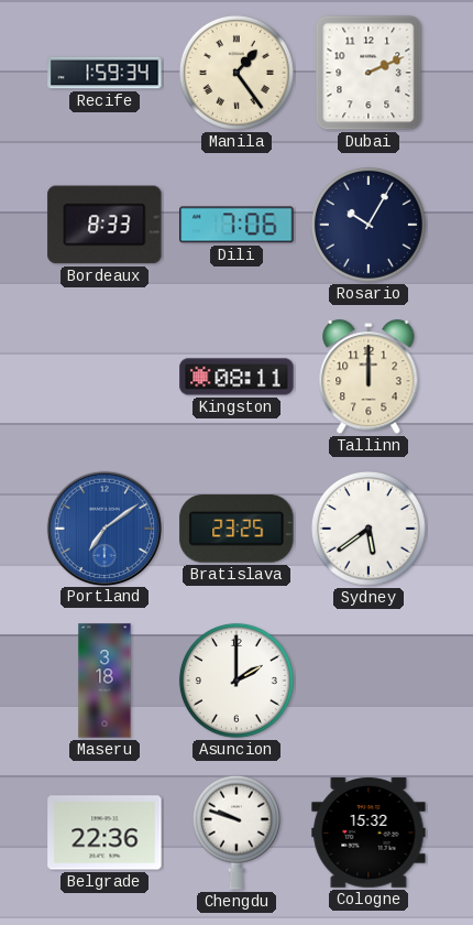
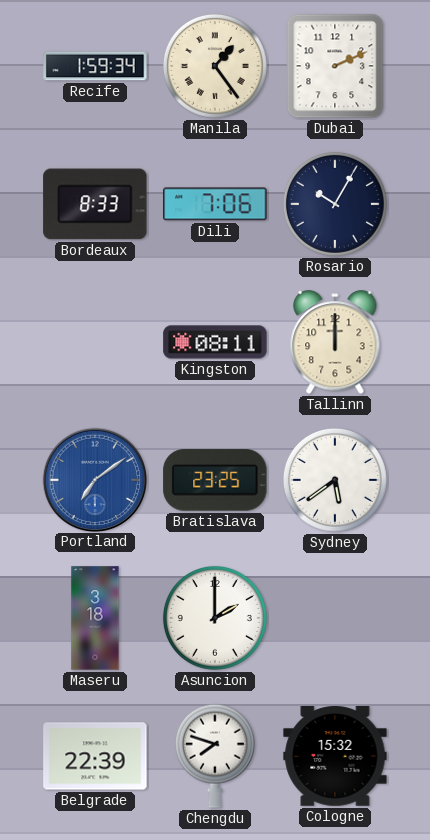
Belgrade: 22:36 -> 22:39 (95, 756)
Chengdu: 9:48 -> 7:48 (215, 756)
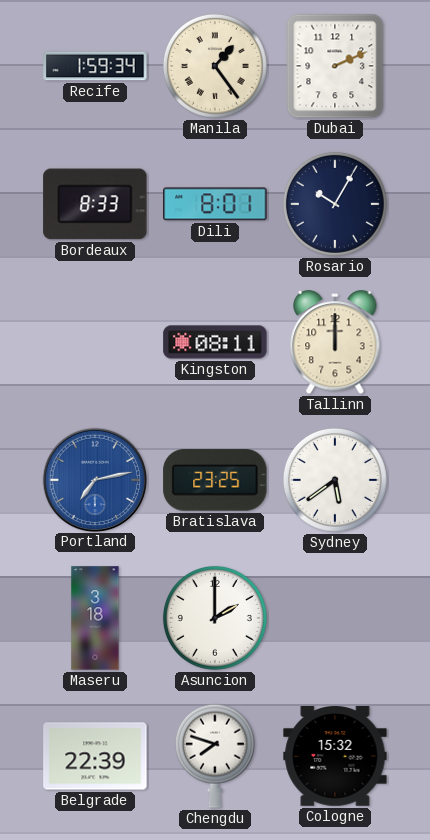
Dili: 7:06 -> 8:01 (215, 204)
Portland: 7:09 -> 7:13 (94, 479)
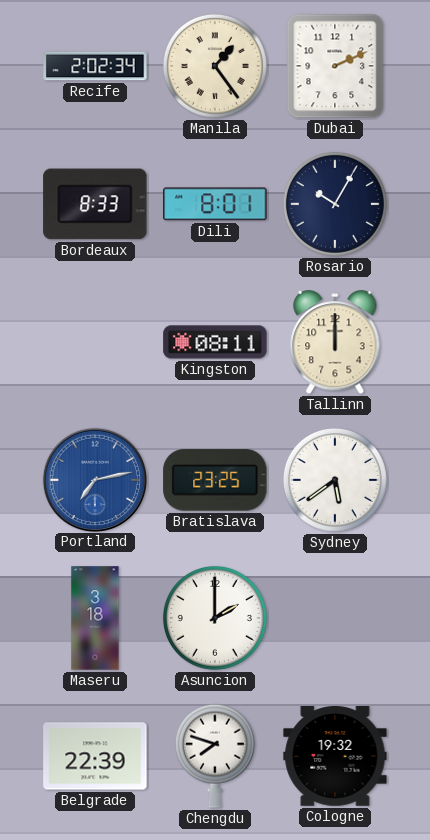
Recife: 1:59 -> 2:02 (95, 66)
Cologne: 15:32 -> 19:32 (335, 757)
